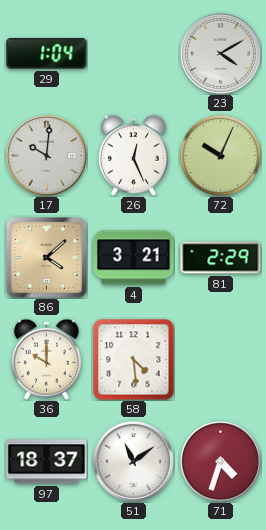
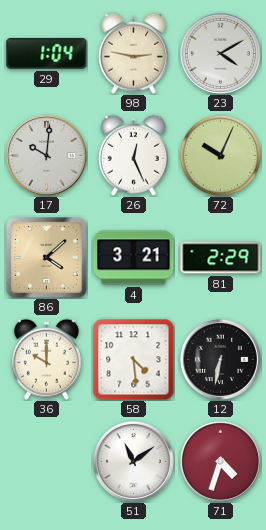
98: none -> 2:47 (133, 53)
12: none -> 6:32 (220, 359)
97: 18:37 -> none (47, 462)
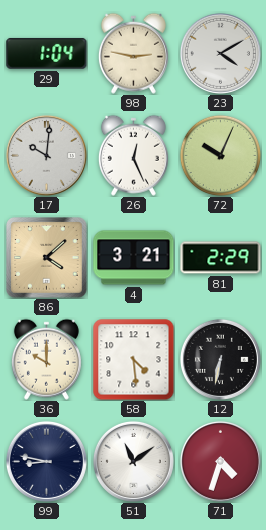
99: none -> 8:47 (46, 461)
